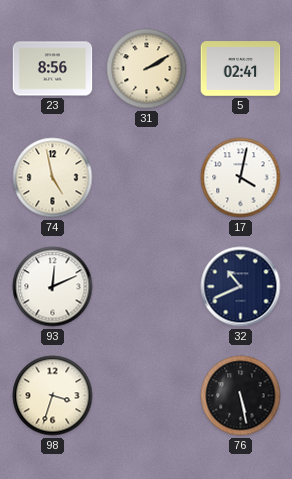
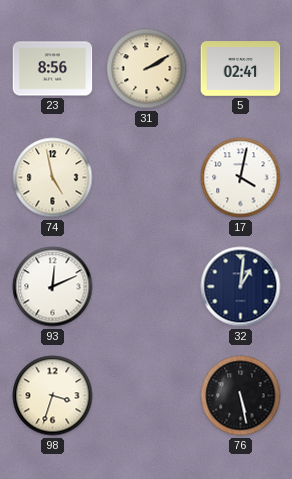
32: 10:41 -> 1:01 (241, 287)
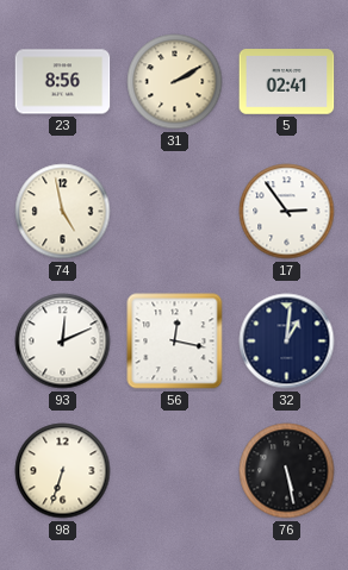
17: 4:02 -> 2:54 (287, 212)
56: none -> 12:17 (175, 342)
98: 3:33 -> 6:33 (63, 471)
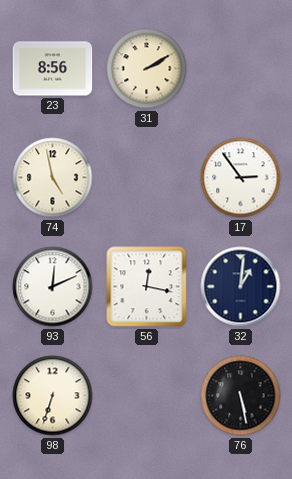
5: 02:41 -> none (287, 82)
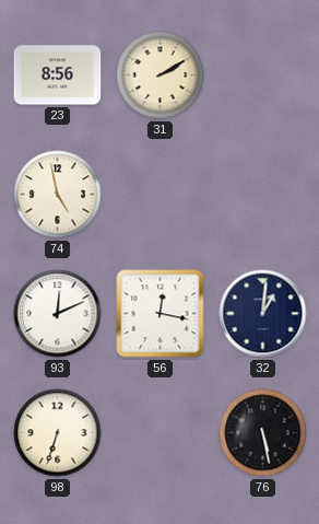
17: 2:54 -> none (241, 178)
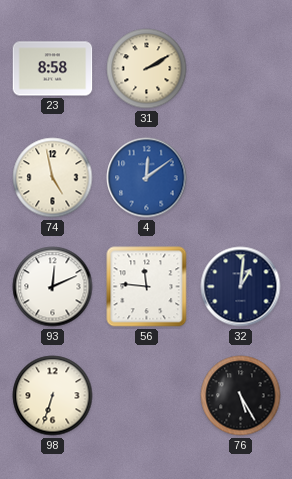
23: 8:56 -> 8:58 (53, 69)
4: none -> 12:09 (147, 178)
56: 12:17 -> 11:46 (147, 287)
76: 5:28 -> 5:25 (241, 396)
